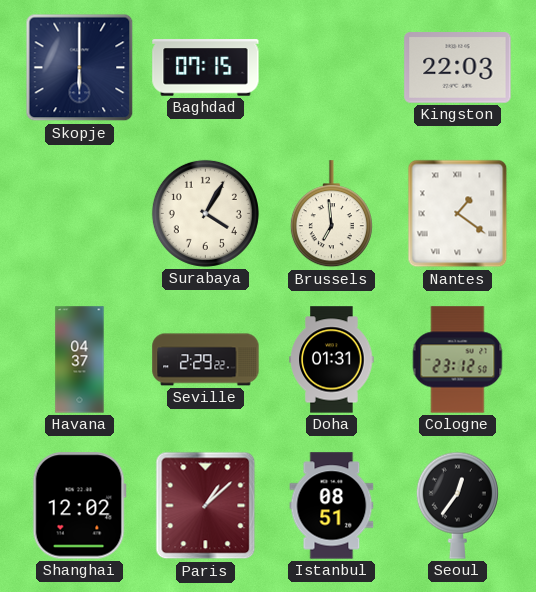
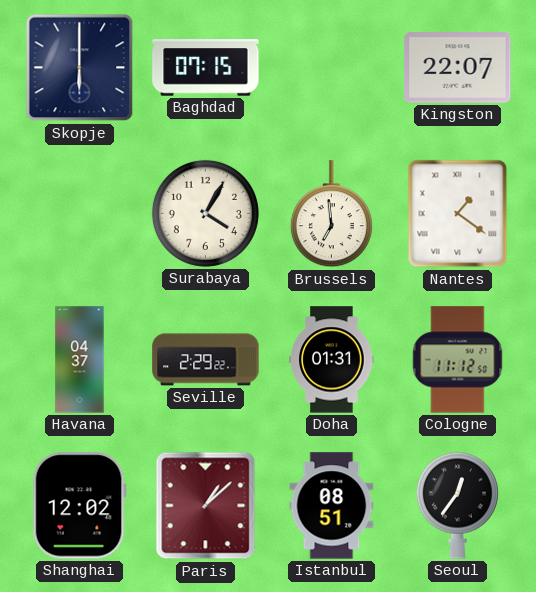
Kingston: 22:03 -> 22:07 (458, 68)
Cologne: 23:12 -> 11:12 (458, 360)
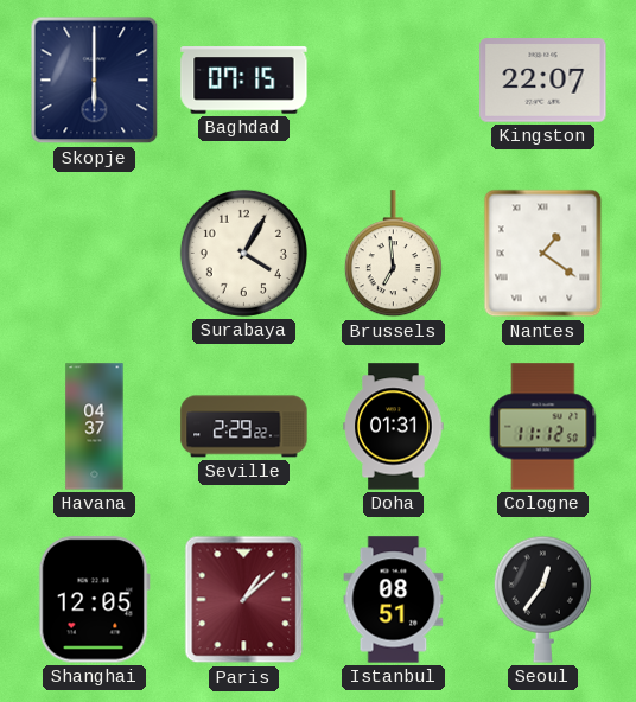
Shanghai: 12:02 -> 12:05 (94, 600)
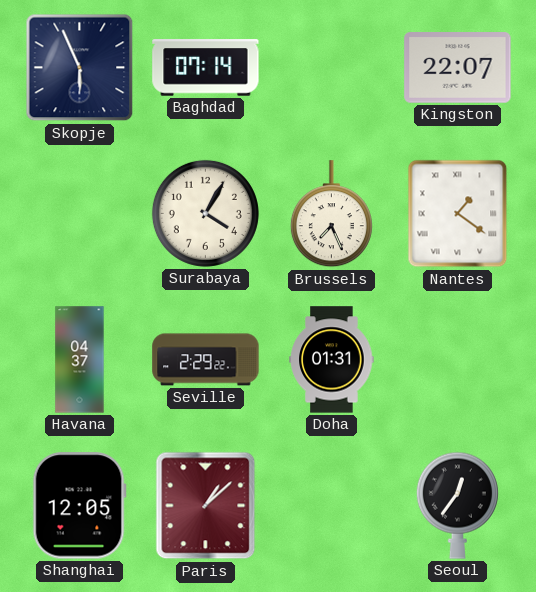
Skopje: 6:00 -> 5:56 (80, 68)
Baghdad: 07:15 -> 07:14 (206, 68)
Brussels: 6:59 -> 7:26 (331, 214)
Cologne: 11:12 -> none (543, 427)
Istanbul: 08:51 -> none (394, 600)
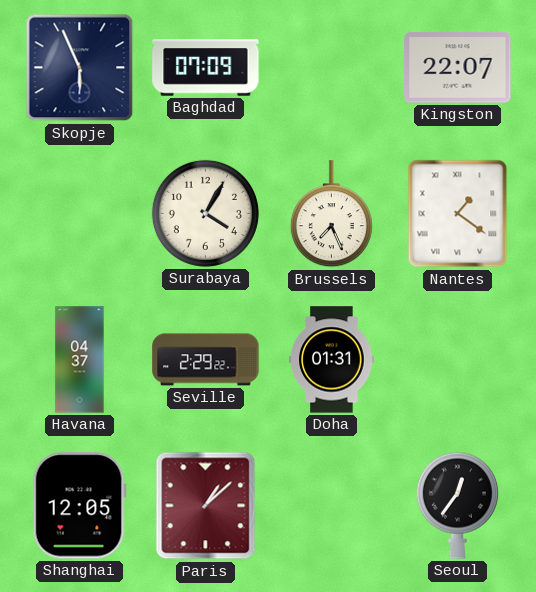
Baghdad: 07:14 -> 07:09 (206, 68)
